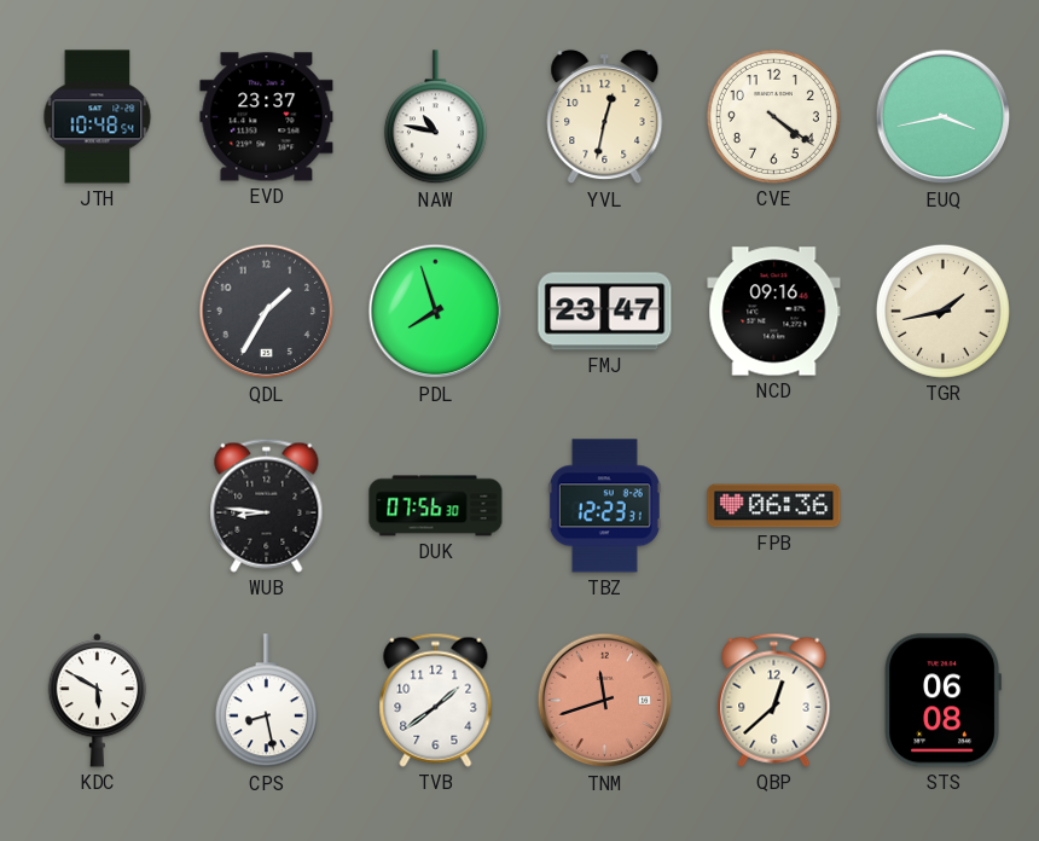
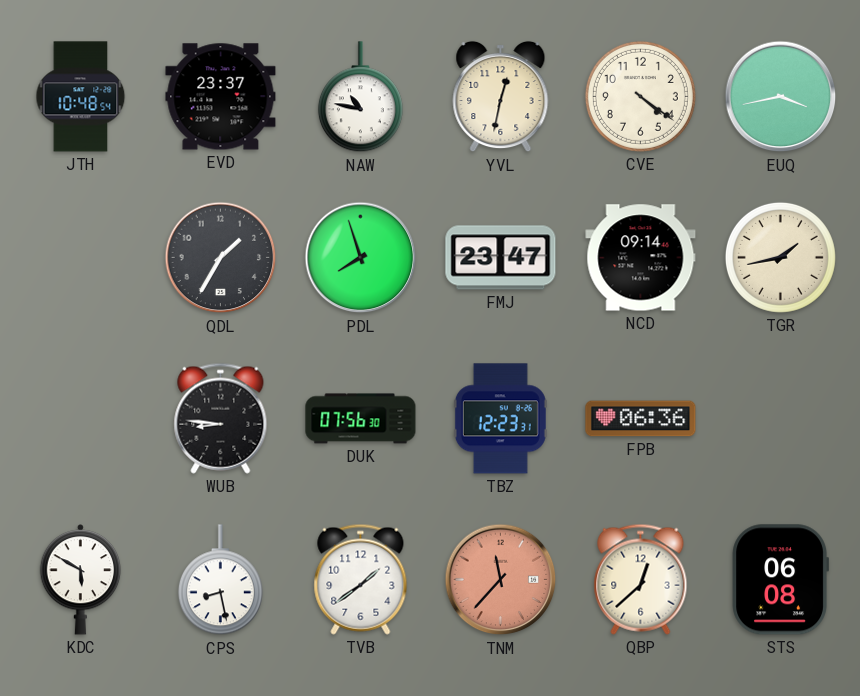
NCD: 09:16 -> 09:14 (641, 258)
TNM: 11:42 -> 11:37 (501, 580)
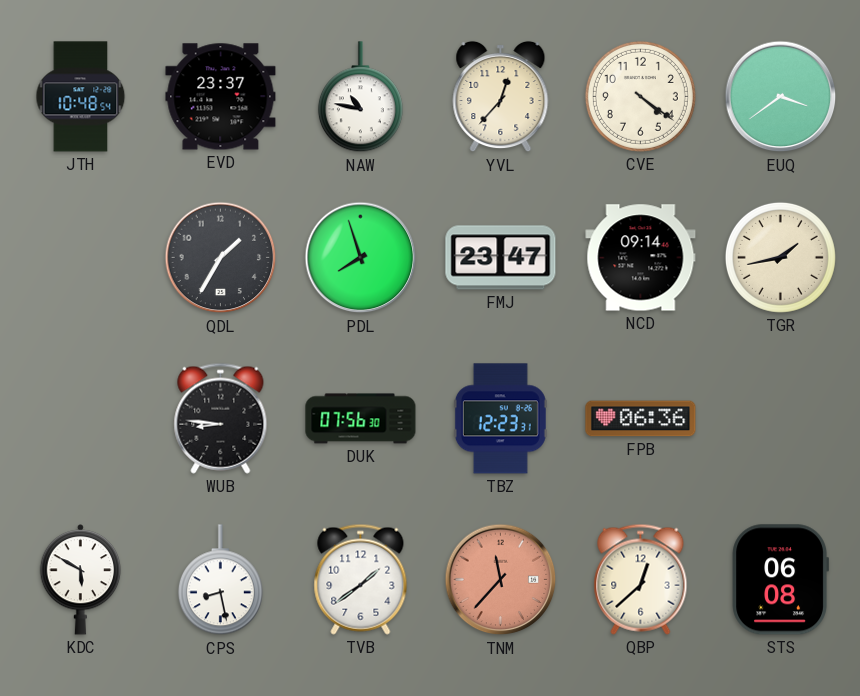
YVL: 12:32 -> 12:37 (501, 97)
EUQ: 3:43 -> 3:39 (781, 97)
